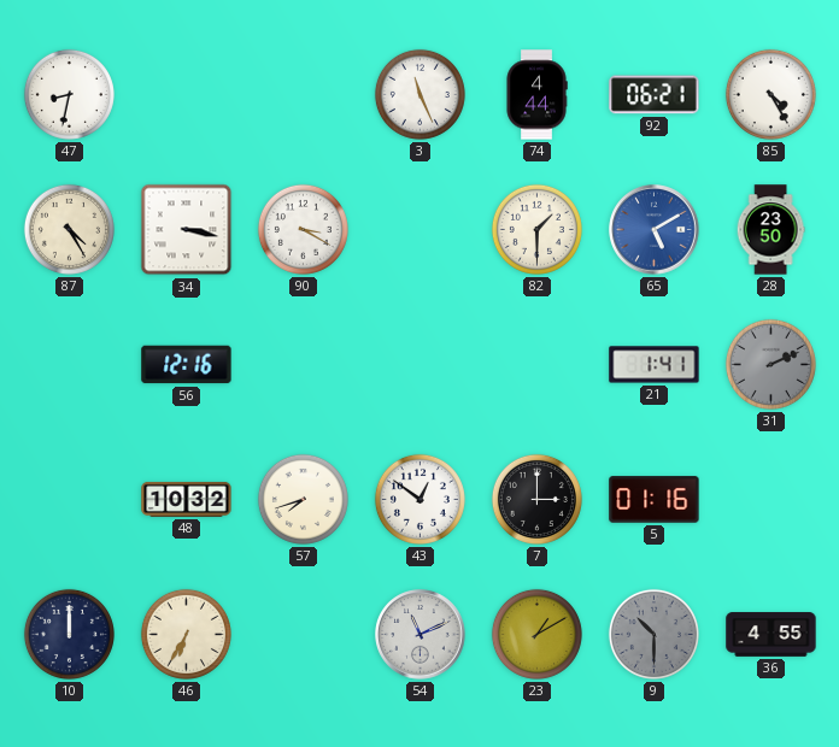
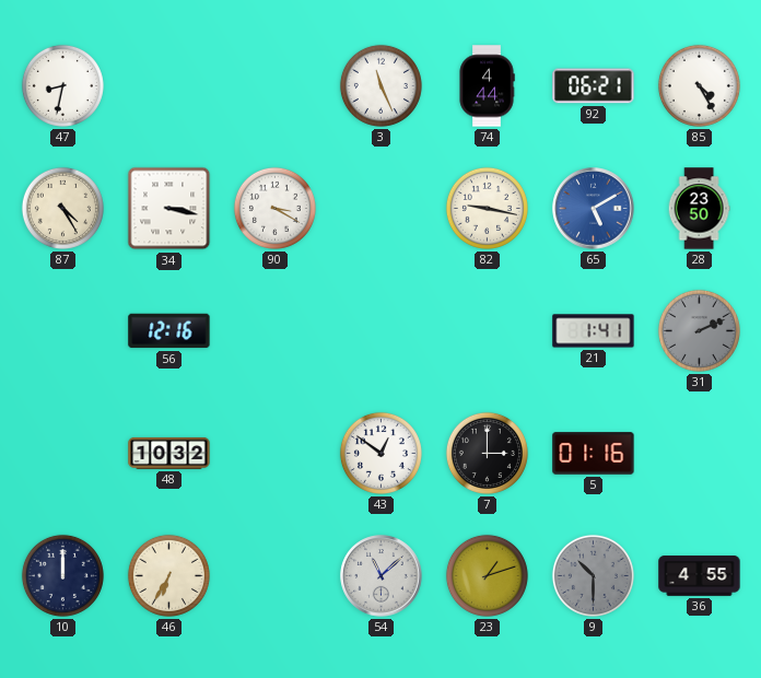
82: 1:30 -> 9:17 (487, 208)
57: 7:42 -> none (303, 499)
54: 11:11 -> 11:08 (382, 576)
23: 1:10 -> 1:12 (487, 575)
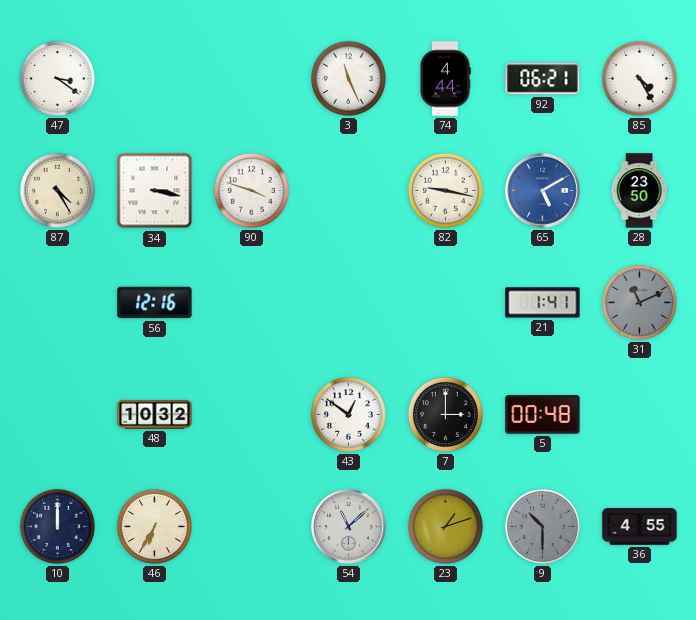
47: 8:32 -> 3:21 (57, 78)
90: 3:20 -> 3:48 (251, 190)
31: 2:11 -> 11:11 (639, 302)
5: 01:16 -> 00:48 (543, 415)
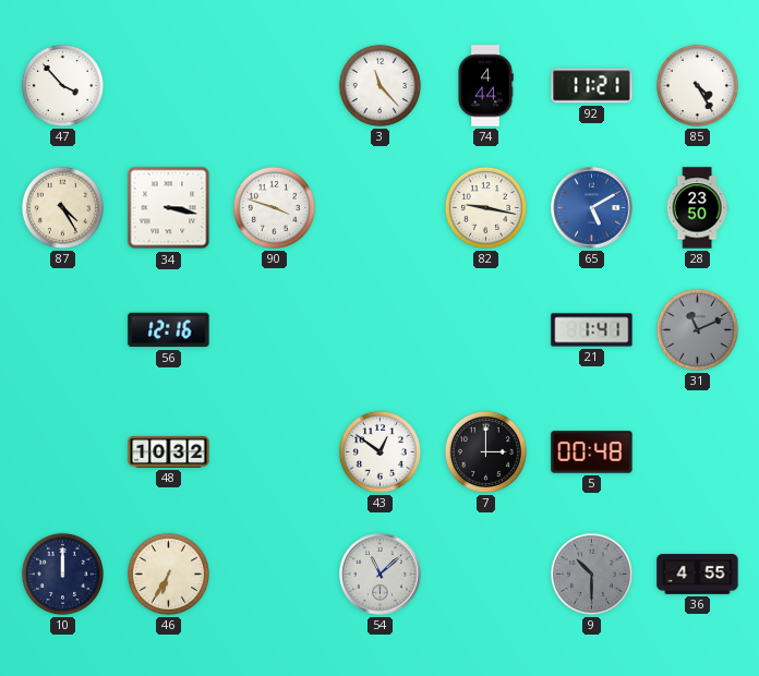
47: 3:21 -> 3:53 (62, 85)
3: 11:26 -> 11:23 (379, 85)
92: 06:21 -> 11:21 (592, 86)
23: 1:12 -> none (445, 526)
